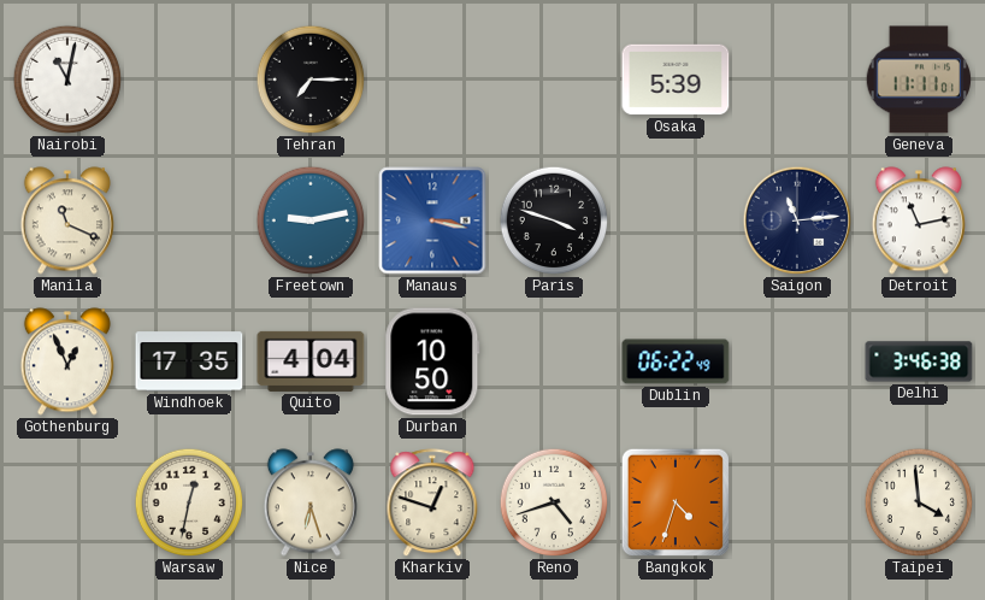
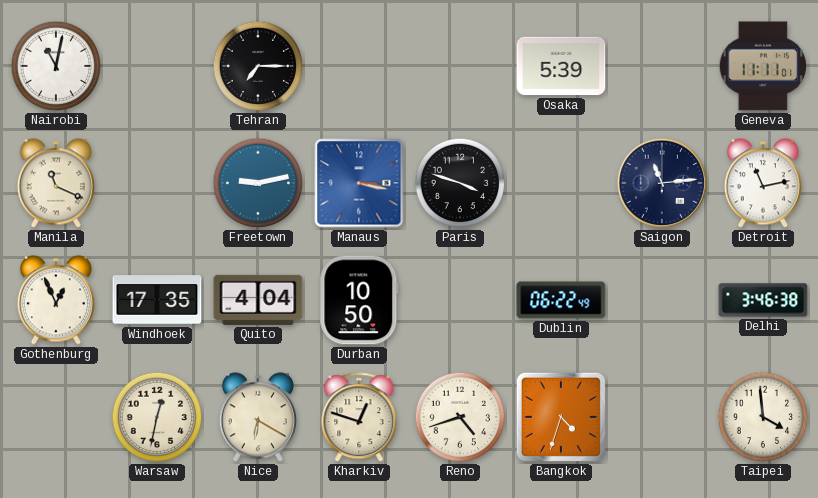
Nice: 6:27 -> 6:20 (258, 417)
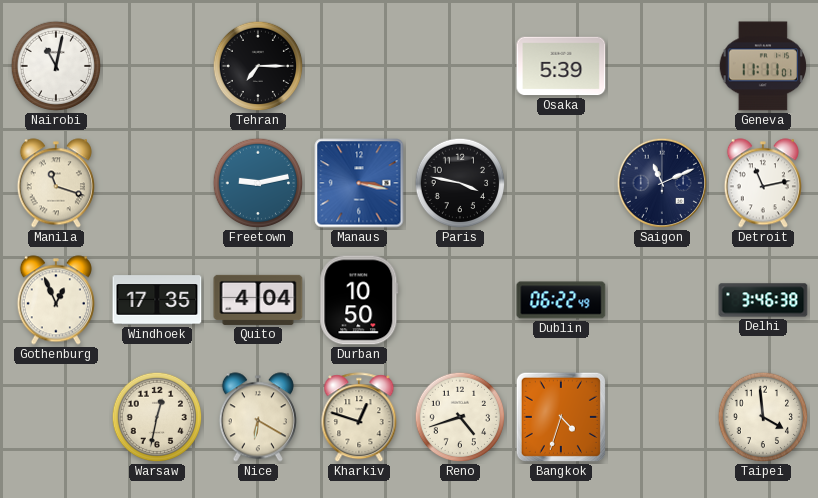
Manila: 11:19 -> 11:18 (56, 183)
Paris: 3:48 -> 3:47 (460, 183)
Saigon: 11:14 -> 11:11 (662, 183)
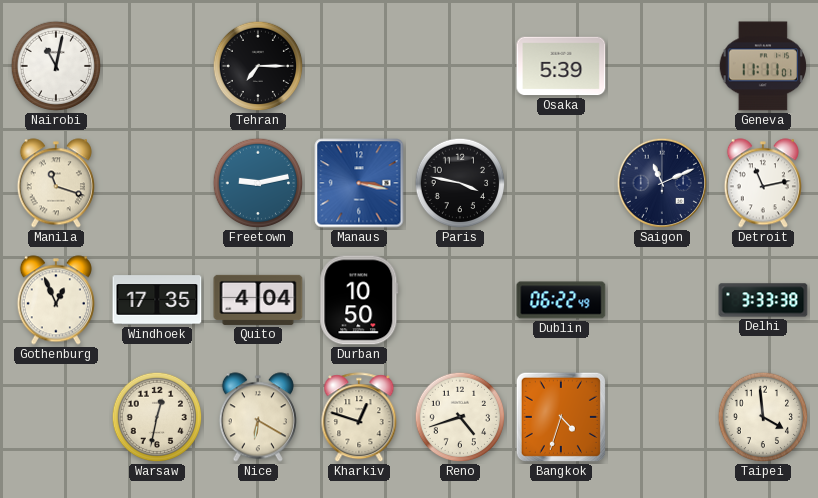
Delhi: 3:46 -> 3:33 (763, 300)
